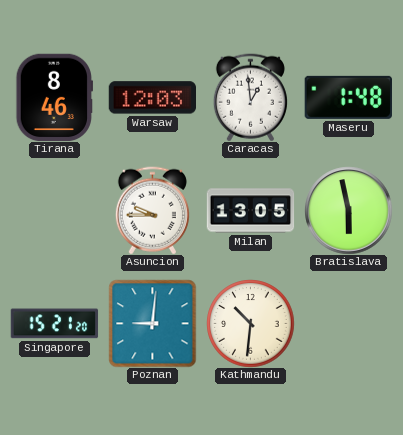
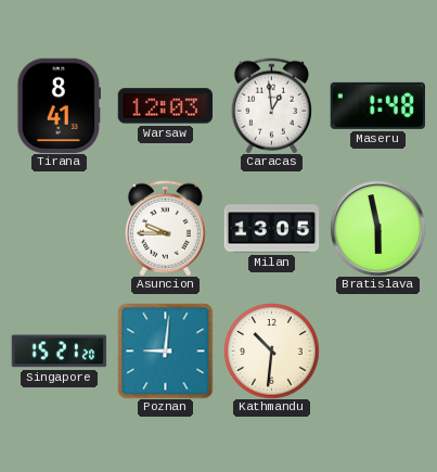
Tirana: 8:46 -> 8:41 (59, 105)
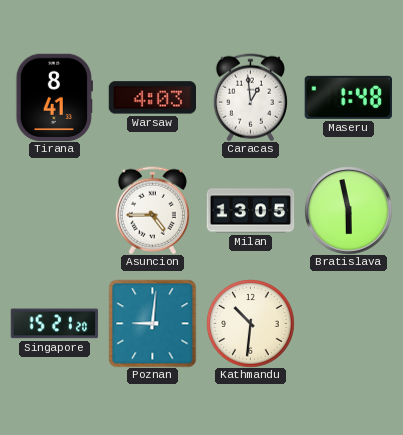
Warsaw: 12:03 -> 4:03 (152, 98)
Asuncion: 9:45 -> 4:45 (152, 210)
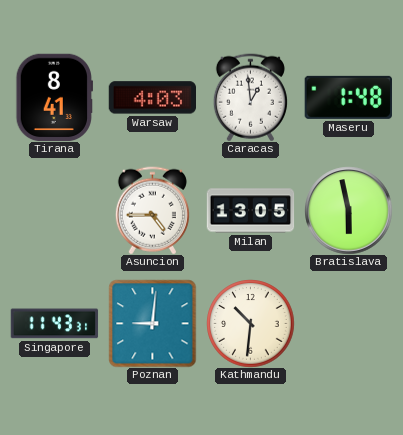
Singapore: 15:21 -> 11:43 (54, 324)
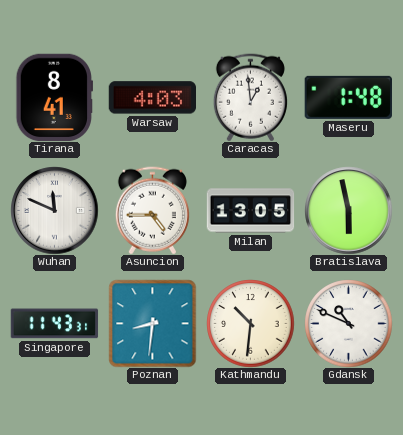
Wuhan: none -> 11:49 (54, 210)
Poznan: 9:01 -> 8:31 (152, 323)
Gdansk: none -> 10:49 (348, 323)
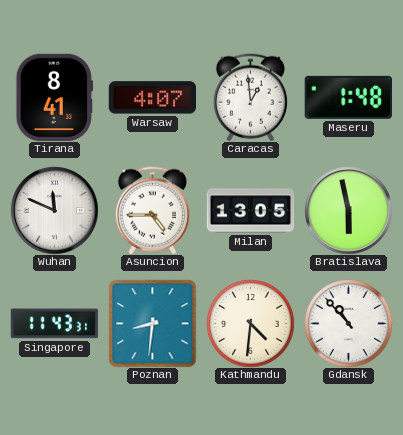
Warsaw: 4:03 -> 4:07 (152, 98)
Kathmandu: 10:31 -> 4:31 (250, 323)
Gdansk: 10:49 -> 10:53 (348, 323)
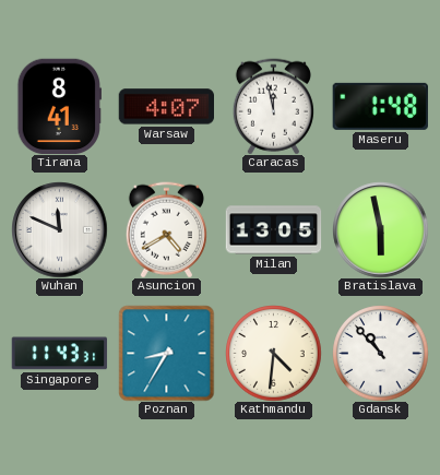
Caracas: 12:59 -> 11:58 (273, 106)
Asuncion: 4:45 -> 4:40 (166, 229)
Poznan: 8:31 -> 8:35 (166, 353)
